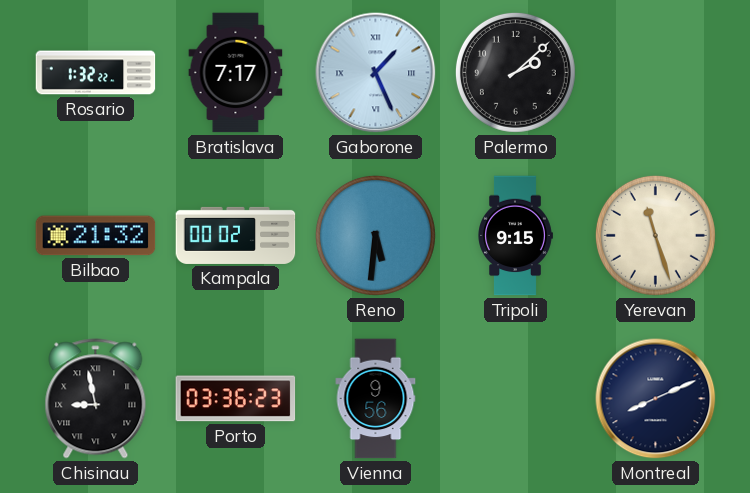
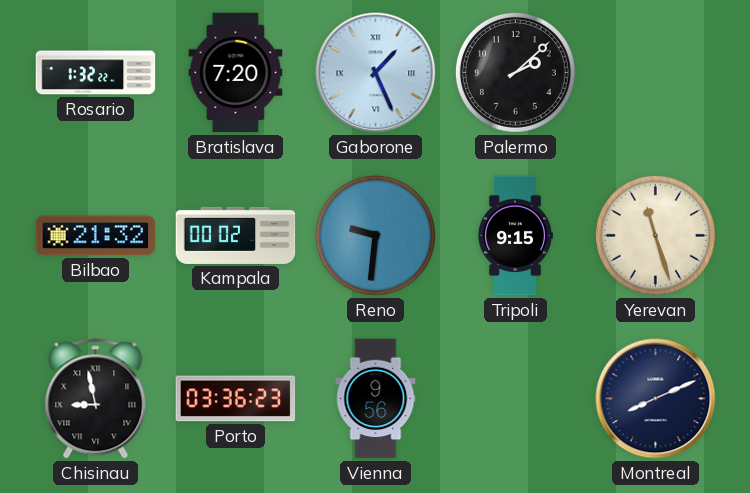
Bratislava: 7:17 -> 7:20 (236, 73)
Reno: 5:31 -> 9:31 (375, 235)
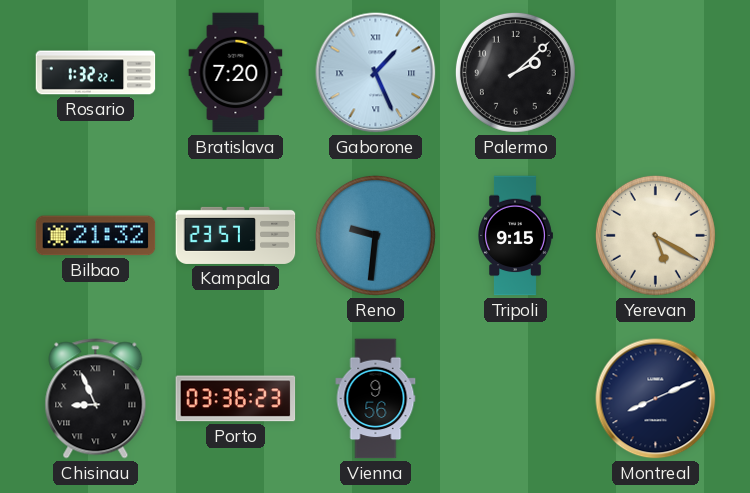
Kampala: 00:02 -> 23:57 (236, 235)
Yerevan: 11:27 -> 5:20 (655, 235)
Chisinau: 8:58 -> 8:56 (96, 399)
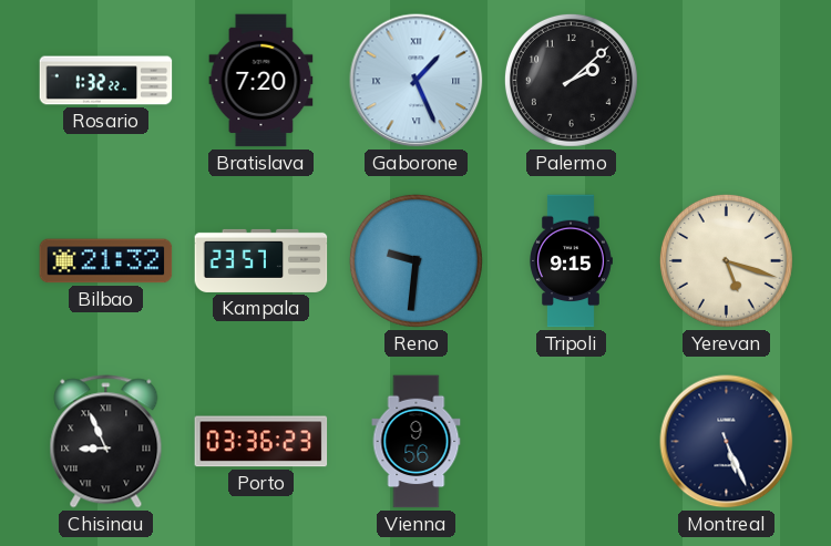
Yerevan: 5:20 -> 5:18 (726, 260)
Montreal: 8:11 -> 5:26 (727, 442)
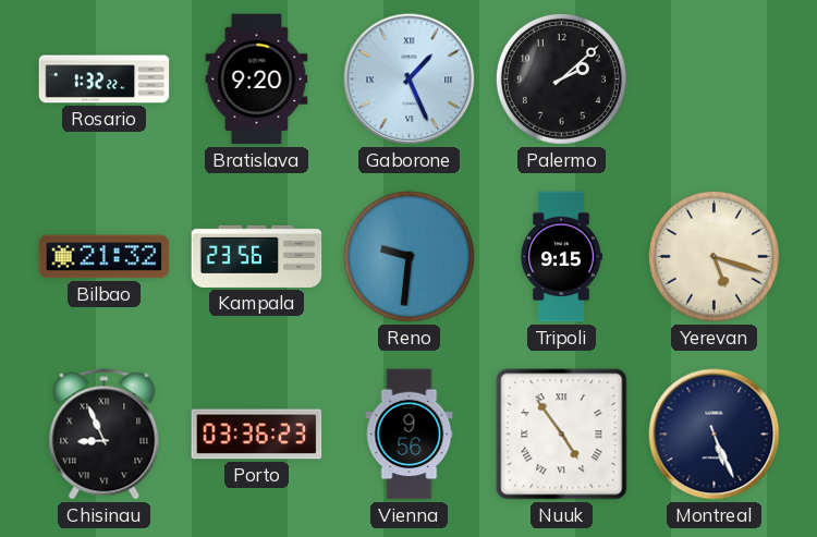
Bratislava: 7:20 -> 9:20 (257, 80)
Kampala: 23:57 -> 23:56 (257, 256)
Nuuk: none -> 4:54 (562, 435)
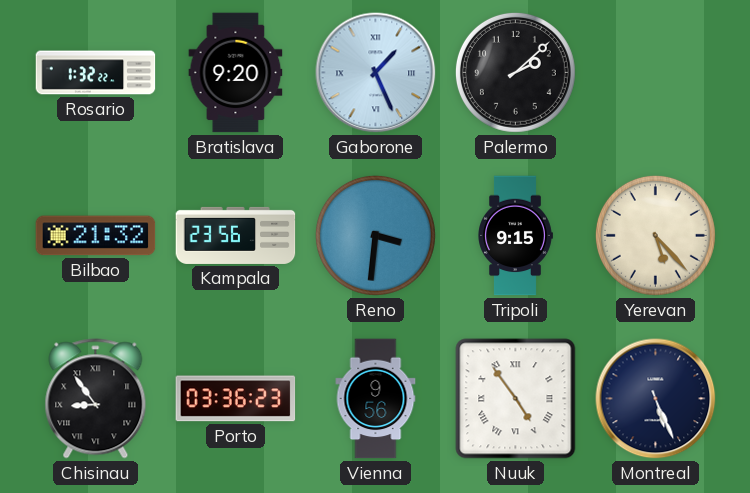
Reno: 9:31 -> 3:31 (375, 235)
Yerevan: 5:18 -> 5:23 (655, 235)
Chisinau: 8:56 -> 8:54 (96, 399)
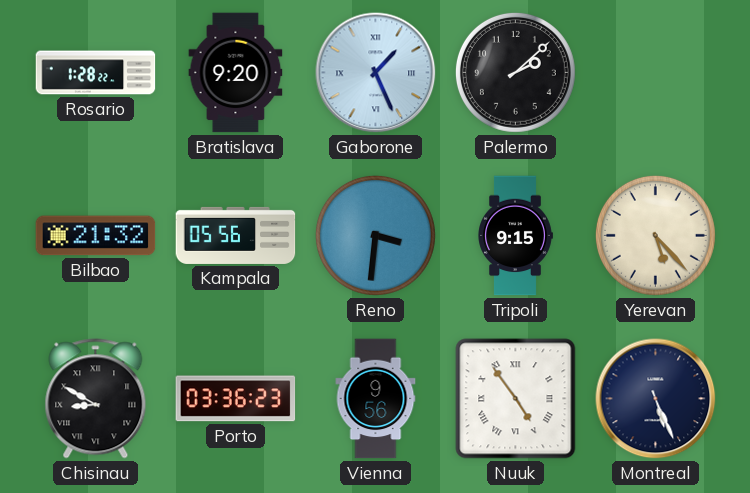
Rosario: 1:32 -> 1:28 (96, 73)
Kampala: 23:56 -> 05:56 (236, 235)
Chisinau: 8:54 -> 8:50 (96, 399)
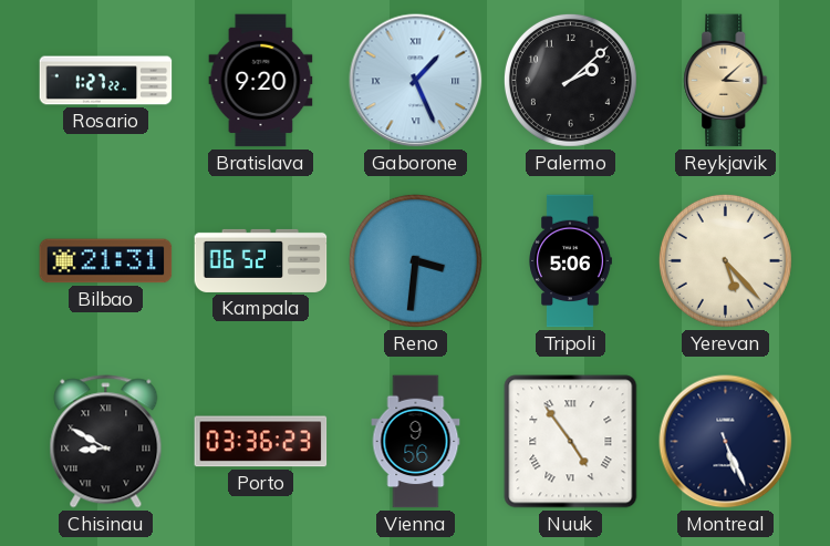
Rosario: 1:28 -> 1:27 (106, 81)
Reykjavik: none -> 3:08 (726, 81)
Bilbao: 21:32 -> 21:31 (106, 261)
Kampala: 05:56 -> 06:52 (261, 260)
Tripoli: 9:15 -> 5:06 (570, 261)
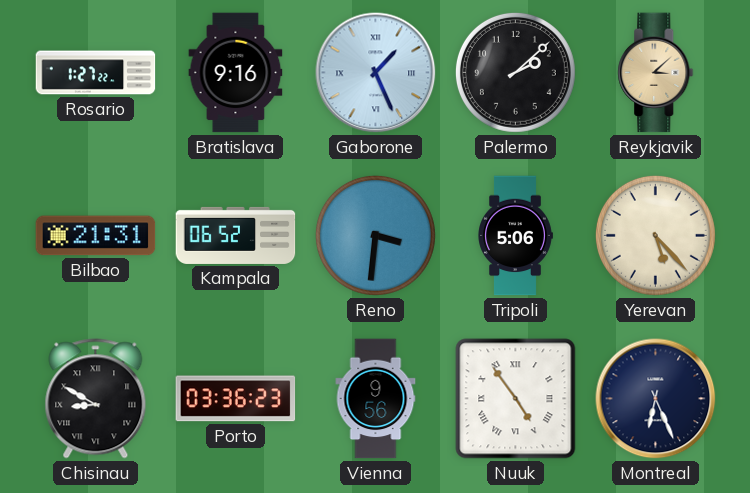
Bratislava: 9:20 -> 9:16 (236, 73)
Montreal: 5:26 -> 6:26 (656, 399)
